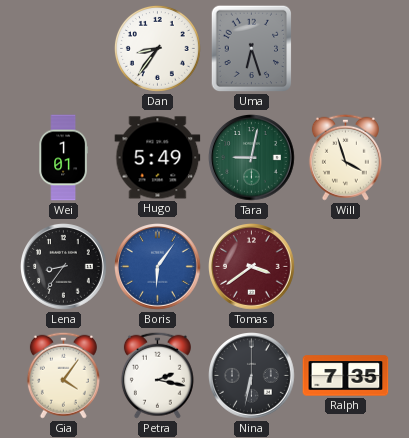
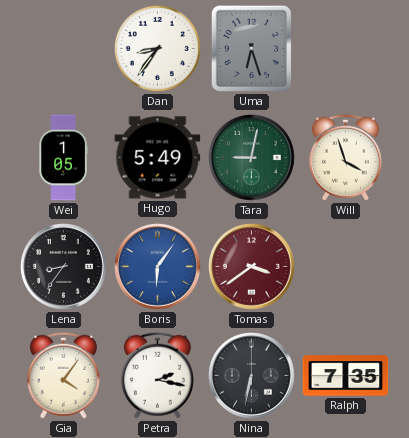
Wei: 1:01 -> 1:05 (63, 158)
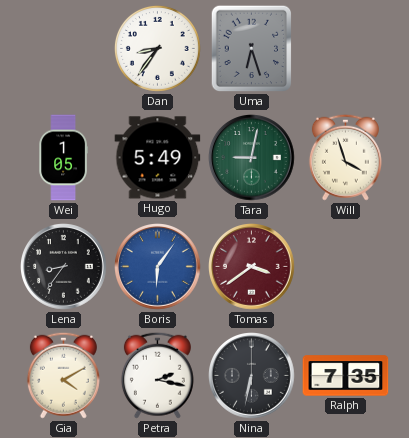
Gia: 4:06 -> 4:10 (63, 375)
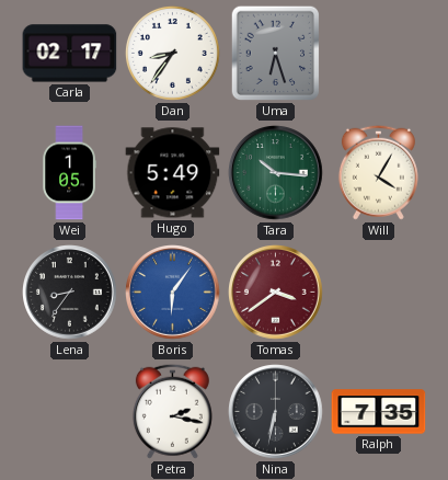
Carla: none -> 02:17 (70, 54)
Tara: 9:02 -> 10:16 (276, 173)
Will: 3:57 -> 4:05 (378, 172)
Gia: 4:10 -> none (63, 375)
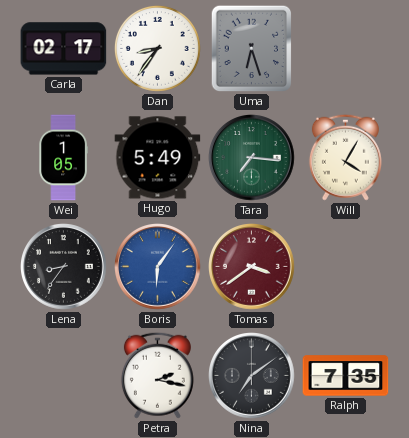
Tara: 10:16 -> 7:16 (252, 158)
Nina: 6:32 -> 7:09 (252, 376)
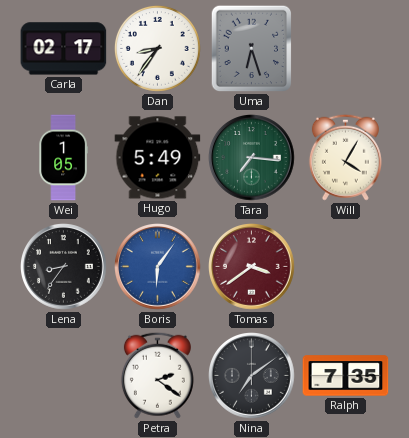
Petra: 2:17 -> 2:21 (157, 375)
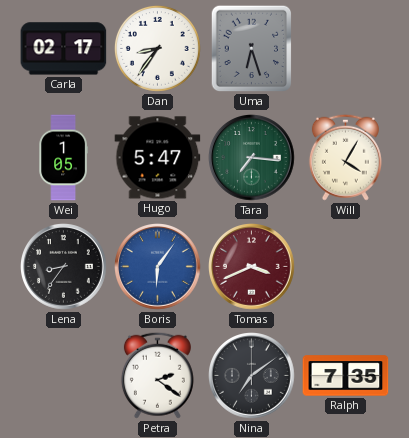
Hugo: 5:49 -> 5:47 (158, 158)
Tomas: 3:39 -> 3:41 (252, 267)
